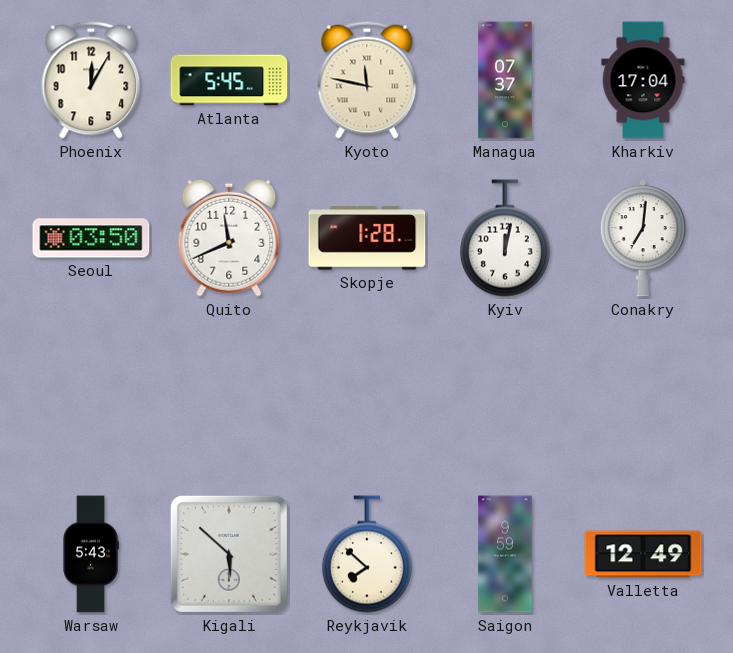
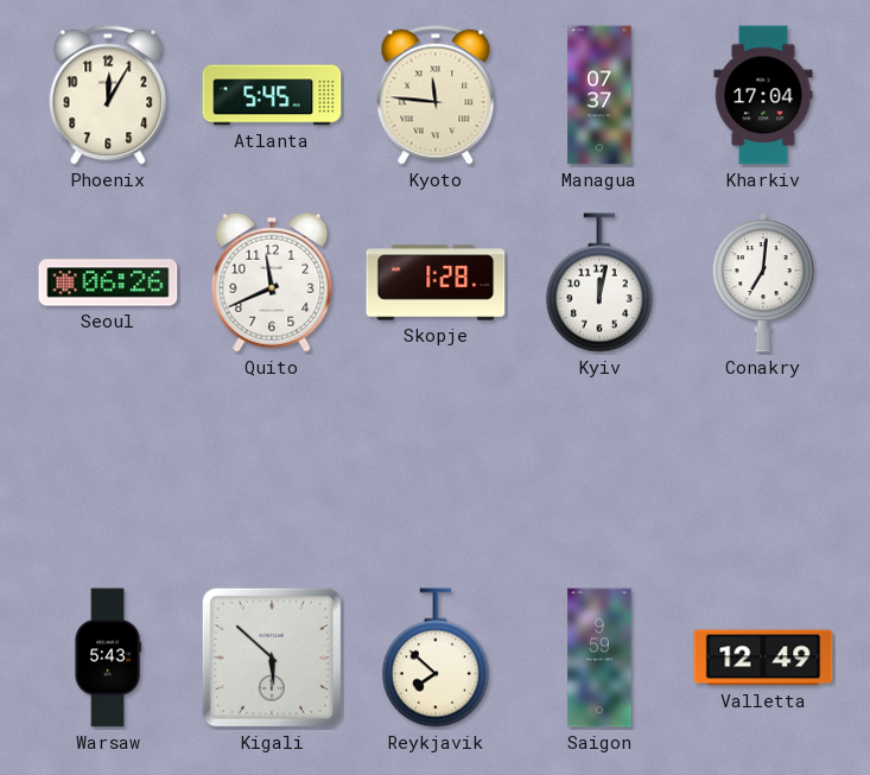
Kyoto: 11:47 -> 11:46 (436, 95)
Seoul: 03:50 -> 06:26 (108, 282)
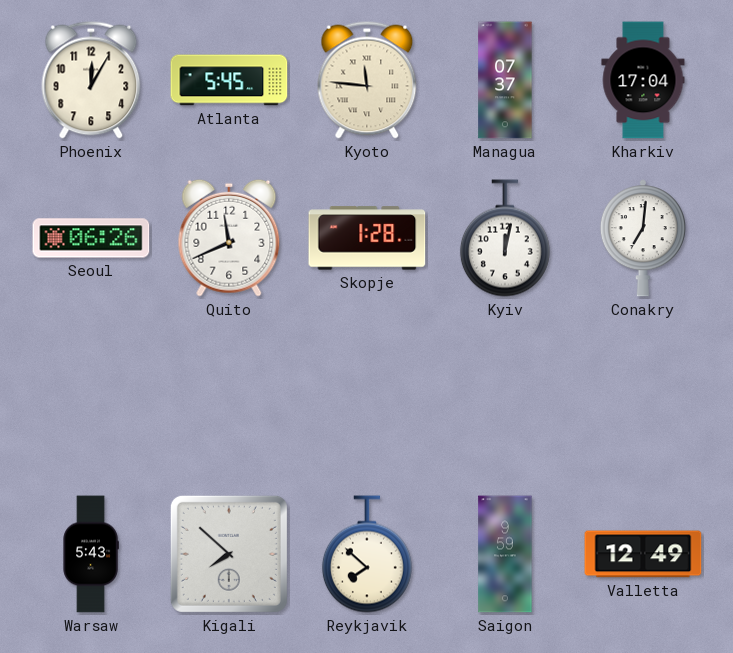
Kigali: 5:52 -> 7:52 (229, 554)
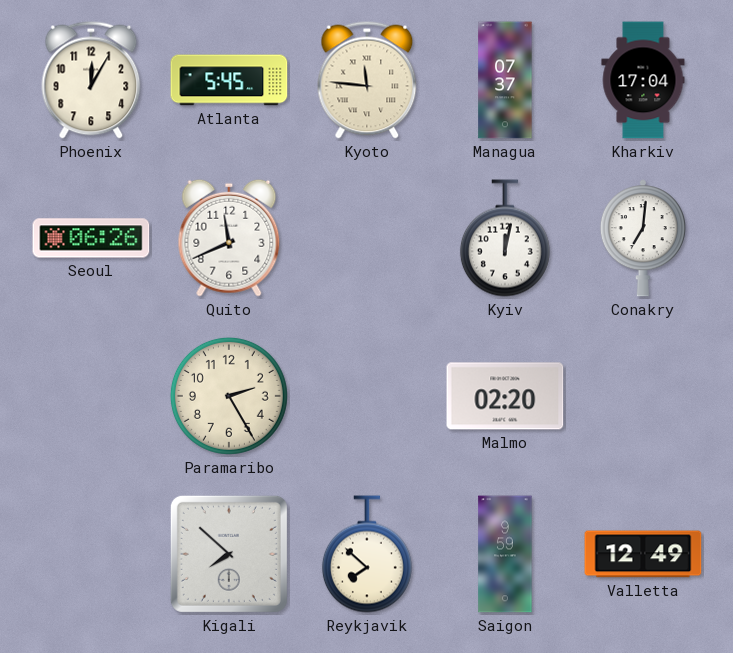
Skopje: 1:28 -> none (367, 238)
Paramaribo: none -> 2:25 (229, 396)
Malmo: none -> 02:20 (505, 396)
Warsaw: 5:43 -> none (91, 554)
